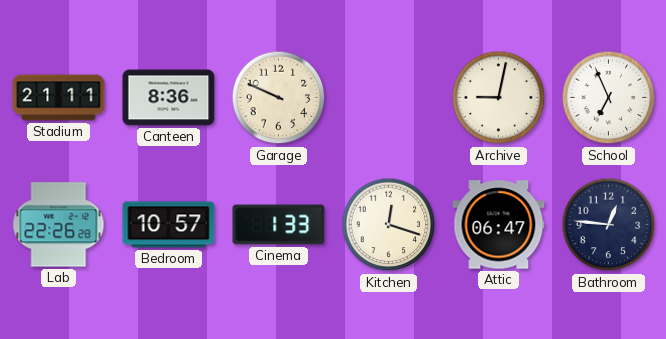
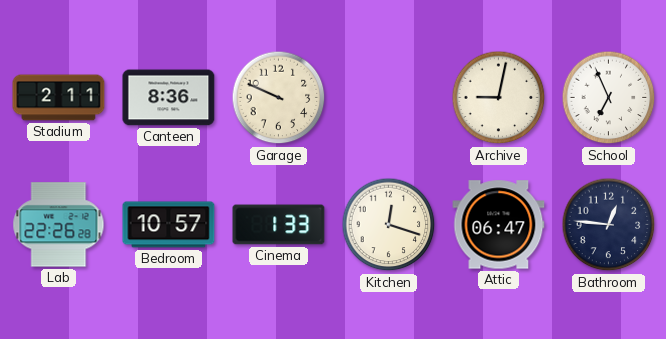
Stadium: 21:11 -> 2:11 (59, 98)
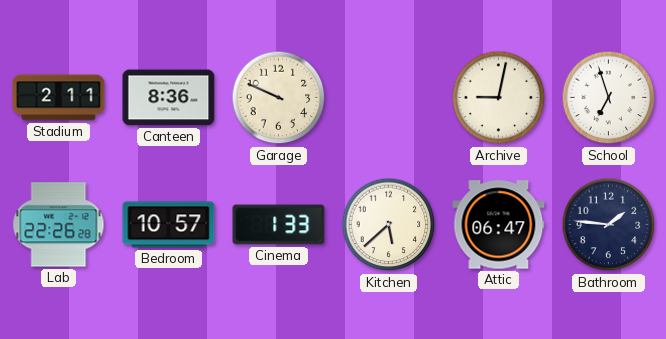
School: 6:56 -> 6:57 (609, 98)
Kitchen: 12:18 -> 5:38 (389, 225)
Bathroom: 12:46 -> 1:46 (609, 225)
